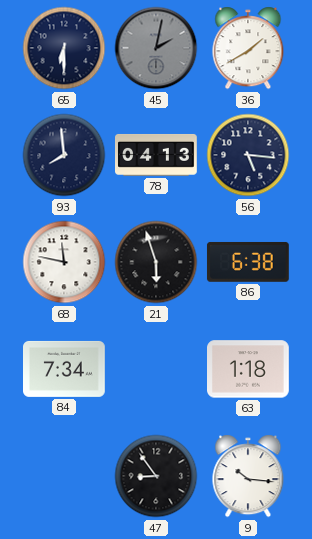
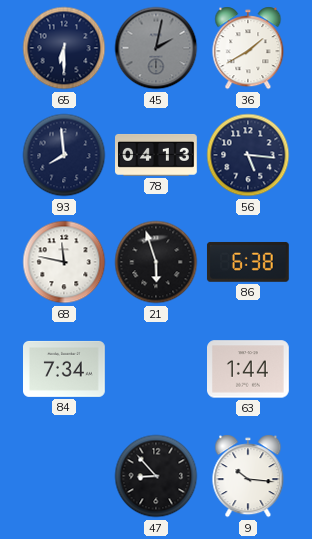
63: 1:18 -> 1:44 (249, 369)
47: 8:54 -> 8:53 (156, 476)
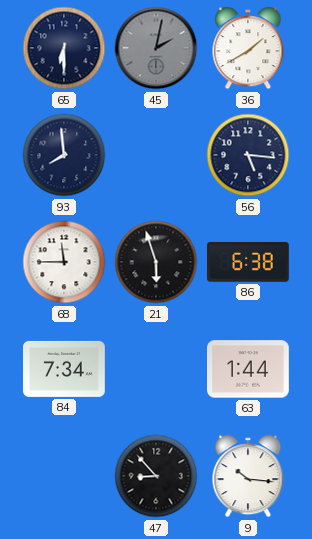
78: 04:13 -> none (157, 155)
68: 11:47 -> 11:45 (64, 262)
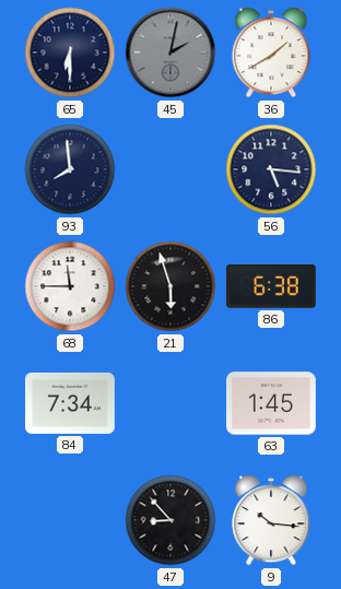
63: 1:44 -> 1:45 (272, 403)
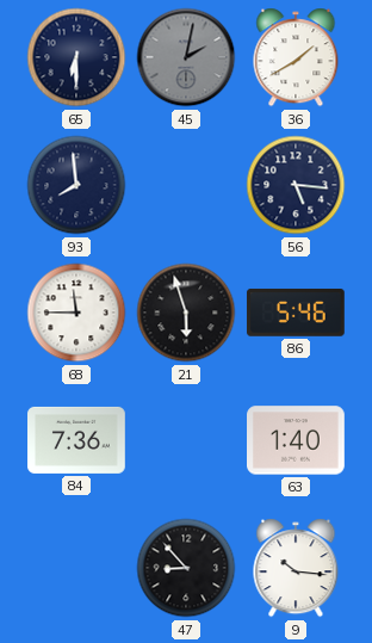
86: 6:38 -> 5:46 (296, 313)
84: 7:34 -> 7:36 (77, 440)
63: 1:45 -> 1:40 (297, 440)
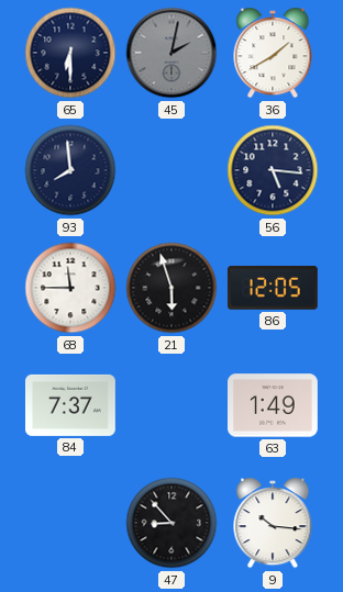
86: 5:46 -> 12:05 (273, 288)
84: 7:36 -> 7:37 (71, 405)
63: 1:40 -> 1:49 (274, 405)
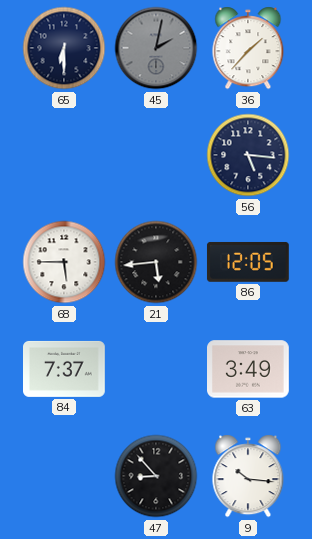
36: 1:40 -> 1:37 (248, 48)
93: 7:59 -> none (70, 170)
68: 11:45 -> 5:45 (64, 262)
21: 5:57 -> 5:44 (156, 262)
63: 1:49 -> 3:49 (249, 369)
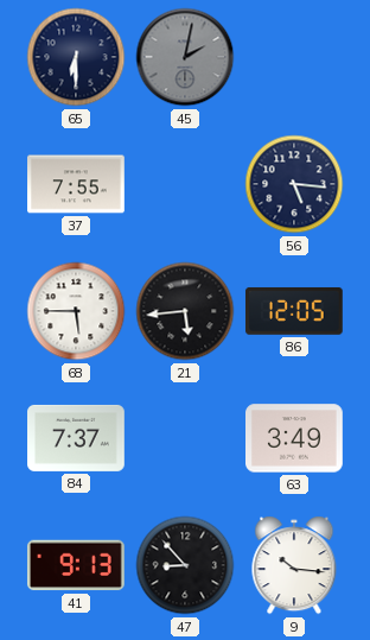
36: 1:37 -> none (248, 48)
37: none -> 7:55 (77, 184)
41: none -> 9:13 (76, 565)
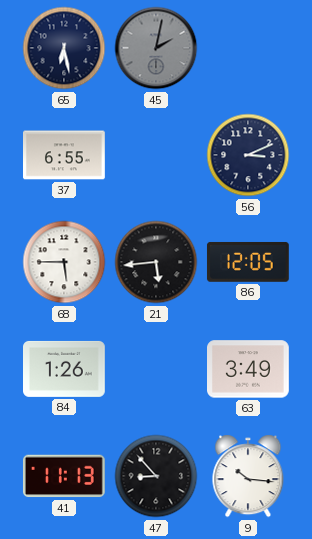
65: 6:30 -> 6:28 (64, 48)
37: 7:55 -> 6:55 (65, 155)
56: 5:16 -> 3:11 (248, 155)
84: 7:37 -> 1:26 (65, 369)
41: 9:13 -> 11:13 (64, 476)
